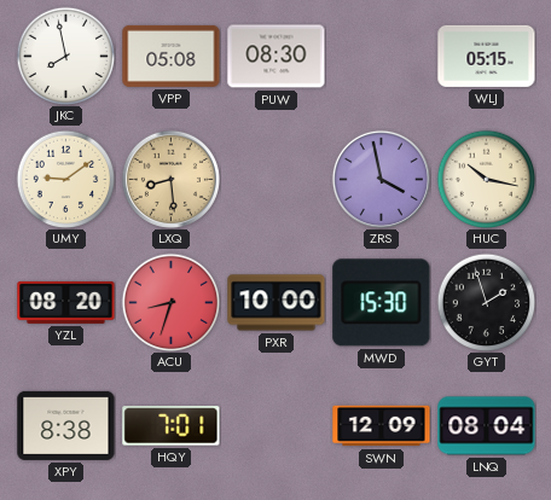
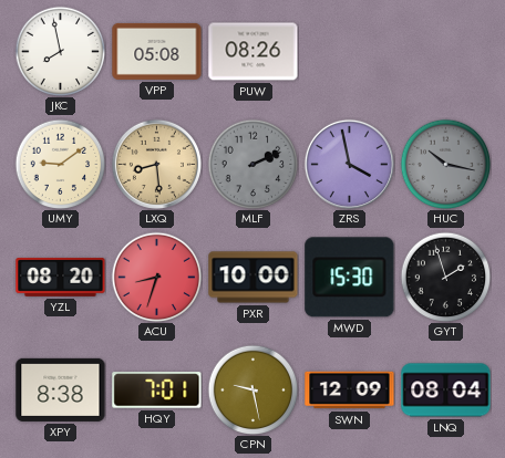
PUW: 08:30 -> 08:26 (254, 52)
WLJ: 05:15 -> none (487, 56)
MLF: none -> 2:11 (252, 164)
HUC dial: cream -> grey (445, 164)
CPN: none -> 9:28 (252, 389)
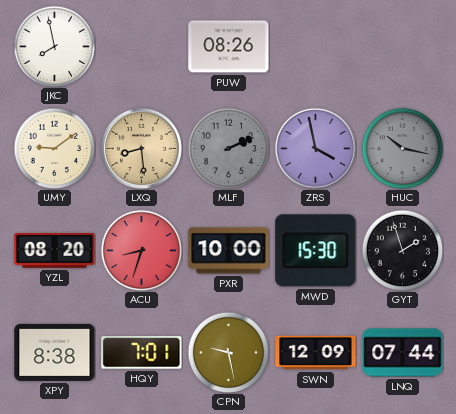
VPP: 05:08 -> none (157, 51)
LNQ: 08:04 -> 07:44 (403, 353)
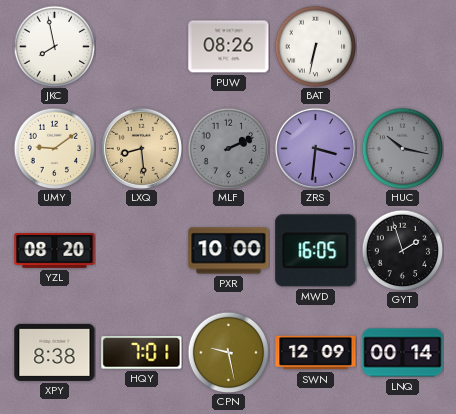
BAT: none -> 6:32 (315, 46)
ZRS: 3:58 -> 3:31 (315, 148)
ACU: 8:33 -> none (141, 250)
MWD: 15:30 -> 16:05 (316, 251)
LNQ: 07:44 -> 00:14 (403, 353)
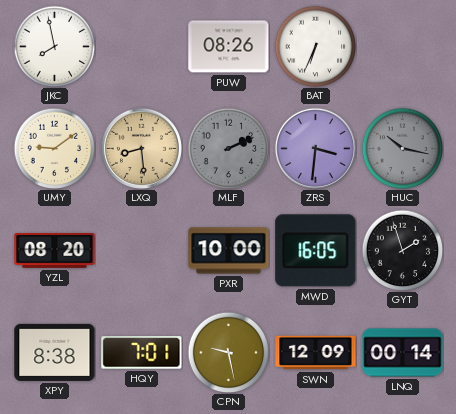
BAT: 6:32 -> 6:34 (315, 46)
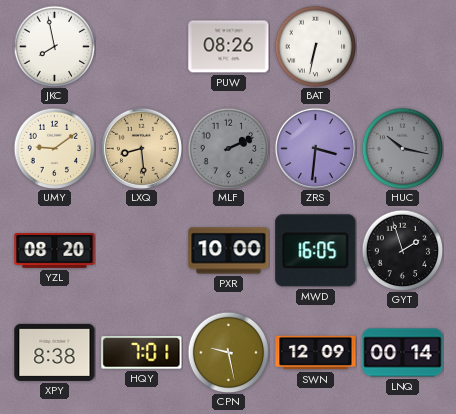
BAT: 6:34 -> 6:32 (315, 46)
